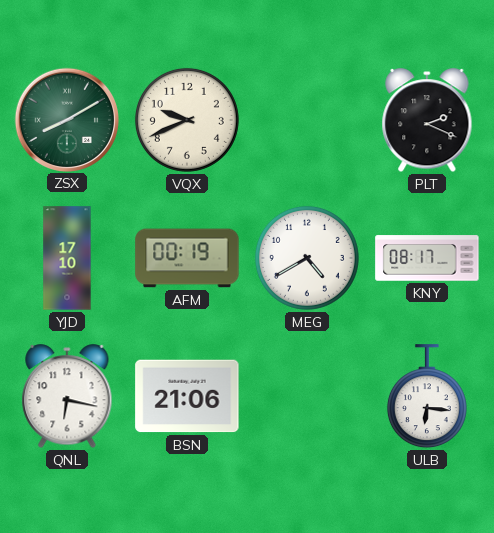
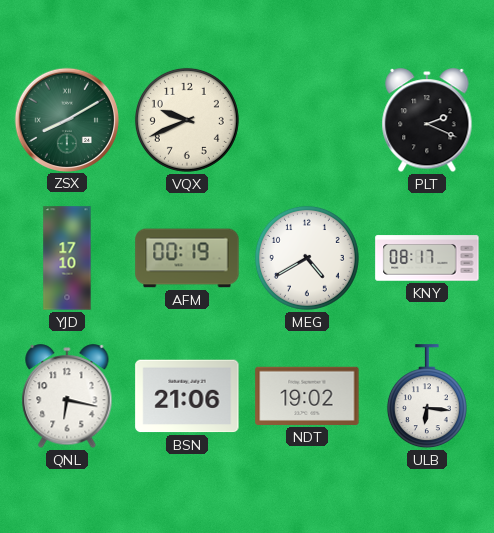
NDT: none -> 19:02 (307, 396)
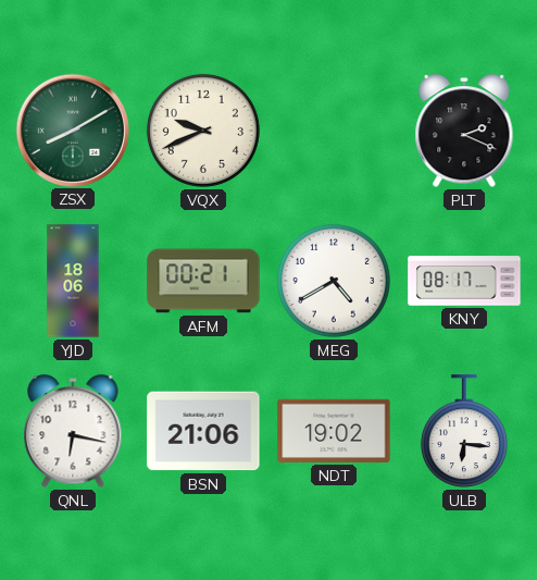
YJD: 17:10 -> 18:06 (73, 281)
AFM: 00:19 -> 00:21 (203, 281)
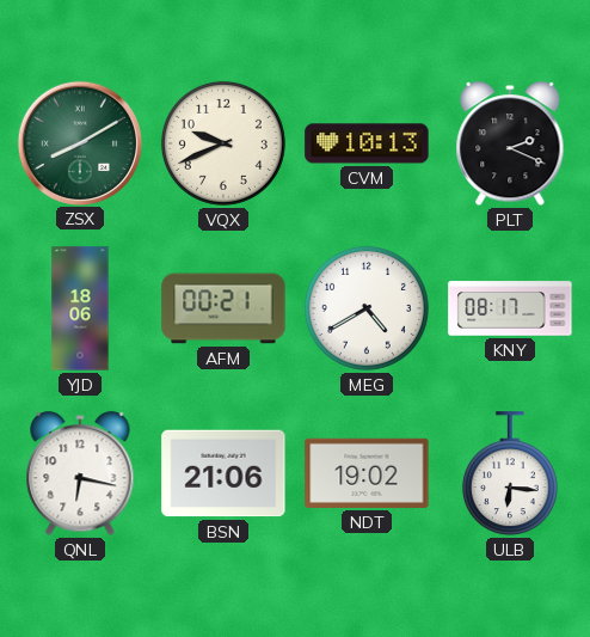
CVM: none -> 10:13 (367, 143)
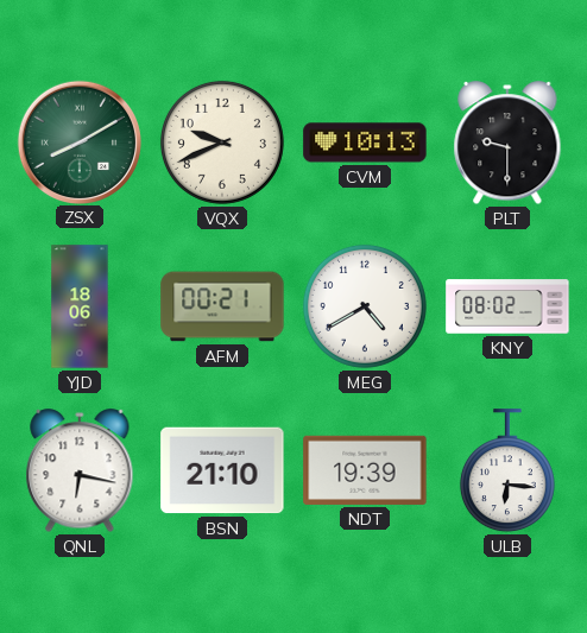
PLT: 2:19 -> 9:30 (507, 144)
KNY: 08:17 -> 08:02 (507, 306)
BSN: 21:06 -> 21:10 (222, 470)
NDT: 19:02 -> 19:39 (365, 470)
